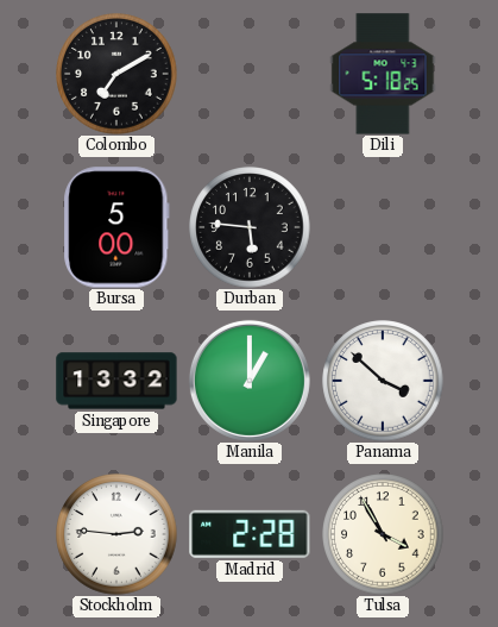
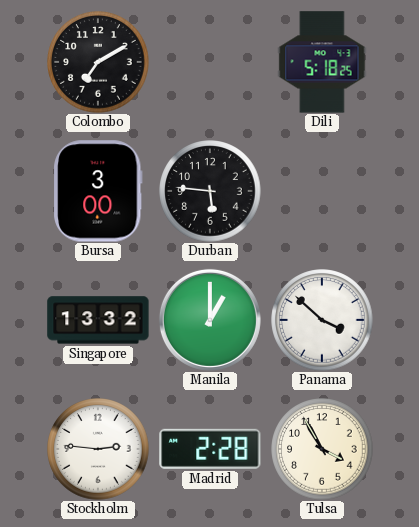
Bursa: 5:00 -> 3:00 (98, 191)
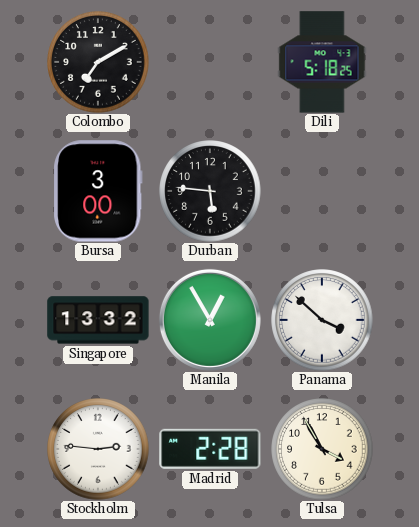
Manila: 1:00 -> 12:55 (210, 320)
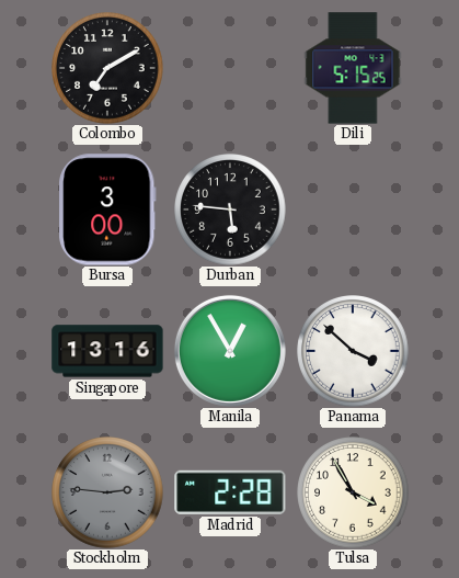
Dili: 5:18 -> 5:15 (353, 68)
Singapore: 13:32 -> 13:16 (107, 351)
Stockholm dial: white -> grey (107, 492)
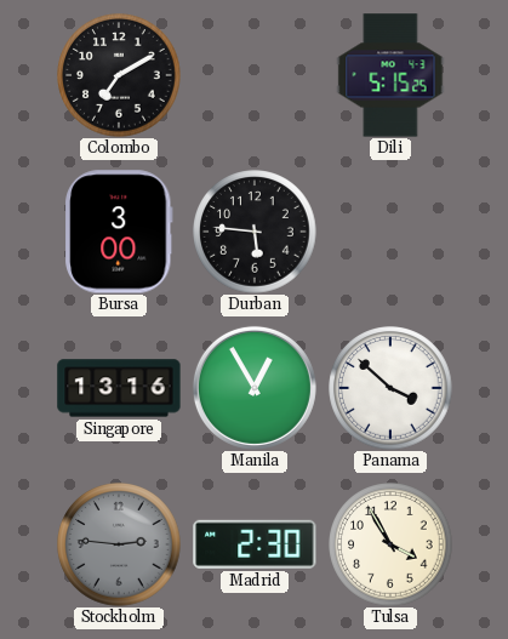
Madrid: 2:28 -> 2:30 (255, 544)
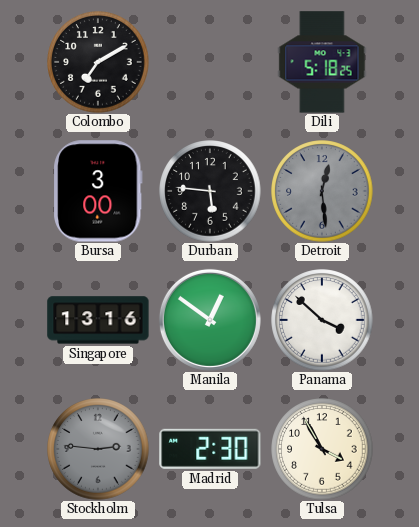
Dili: 5:15 -> 5:18 (322, 62)
Detroit: none -> 12:29 (322, 191)
Manila: 12:55 -> 12:51 (210, 320)
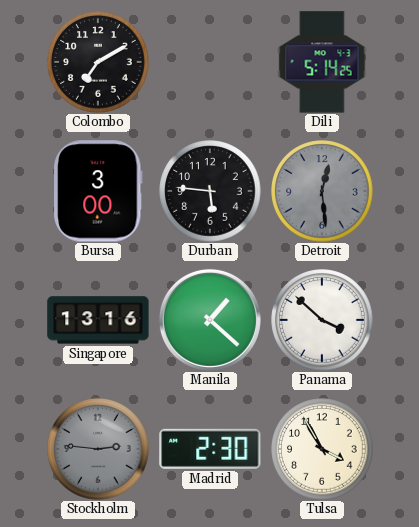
Dili: 5:18 -> 5:14 (322, 62)
Manila: 12:51 -> 1:22 (210, 320)
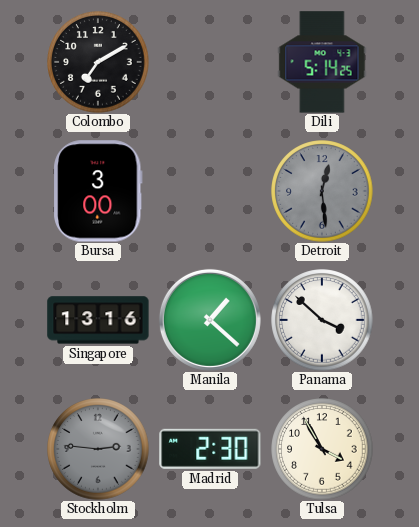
Durban: 5:46 -> none (210, 191)
